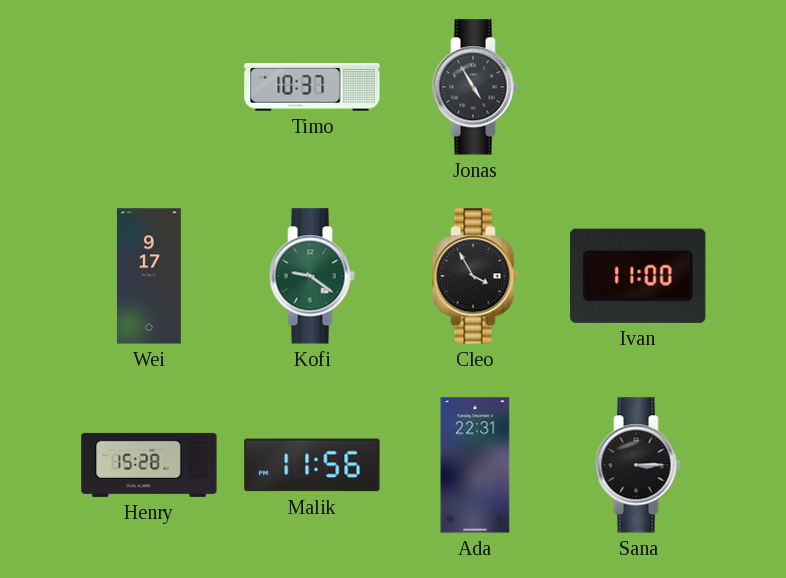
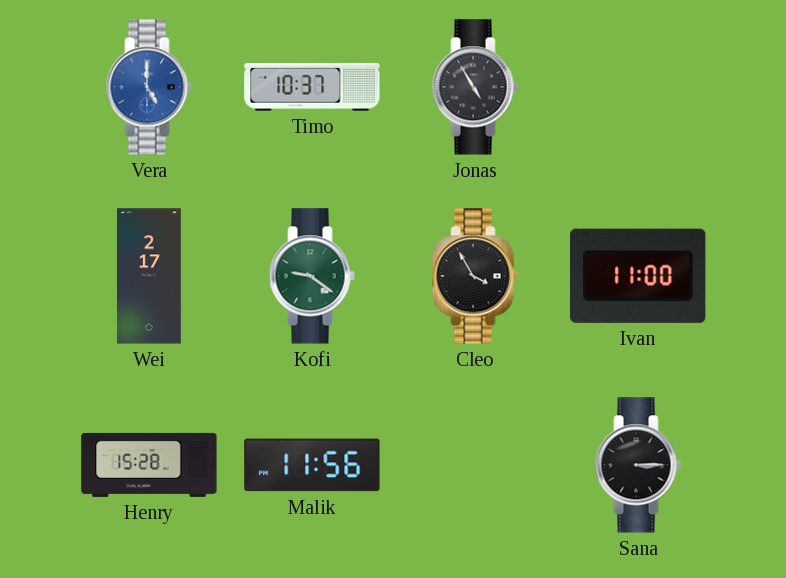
Vera: none -> 5:00 (149, 87)
Wei: 9:17 -> 2:17 (149, 276)
Ada: 22:31 -> none (475, 465)
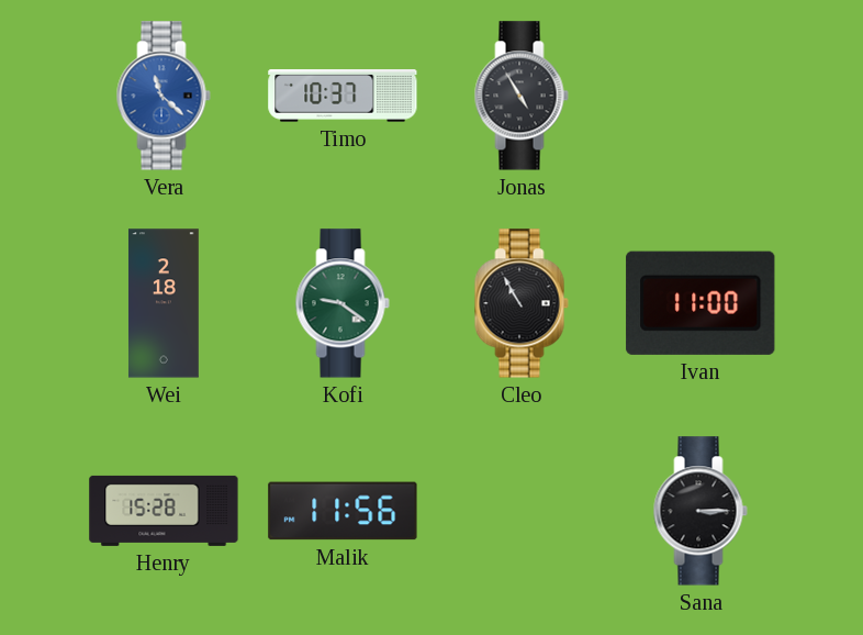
Vera: 5:00 -> 11:22 (164, 96)
Wei: 2:17 -> 2:18 (164, 303)
Cleo: 3:55 -> 10:55 (522, 303)
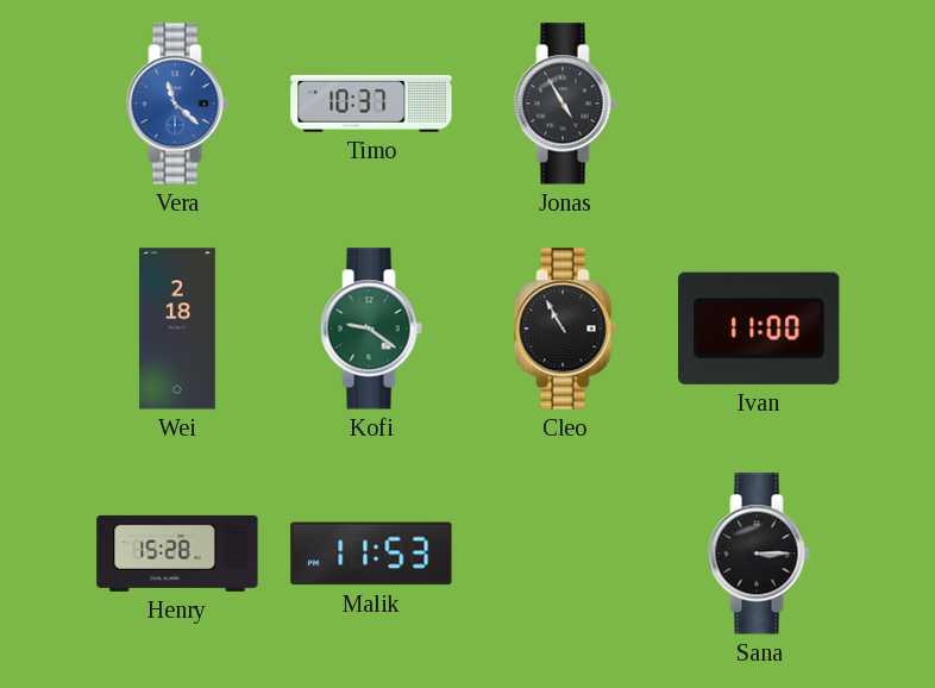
Malik: 11:56 -> 11:53 (371, 553)
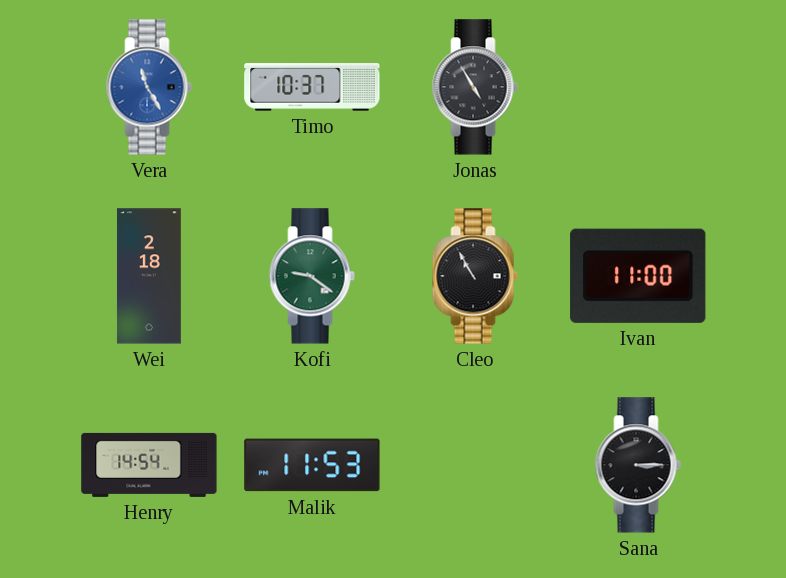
Vera: 11:22 -> 11:25 (149, 87)
Henry: 15:28 -> 14:54 (149, 465)
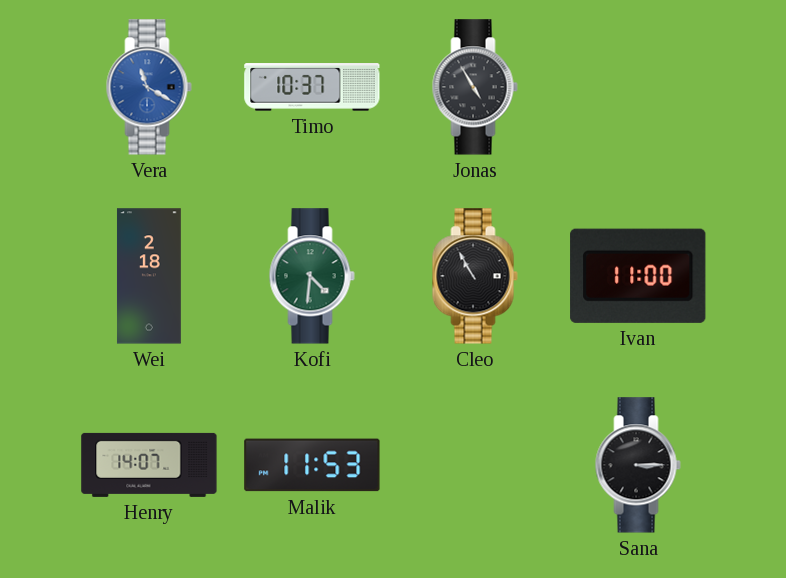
Vera: 11:25 -> 11:20 (149, 87)
Kofi: 9:21 -> 4:31 (312, 276)
Henry: 14:54 -> 14:07 (149, 465)
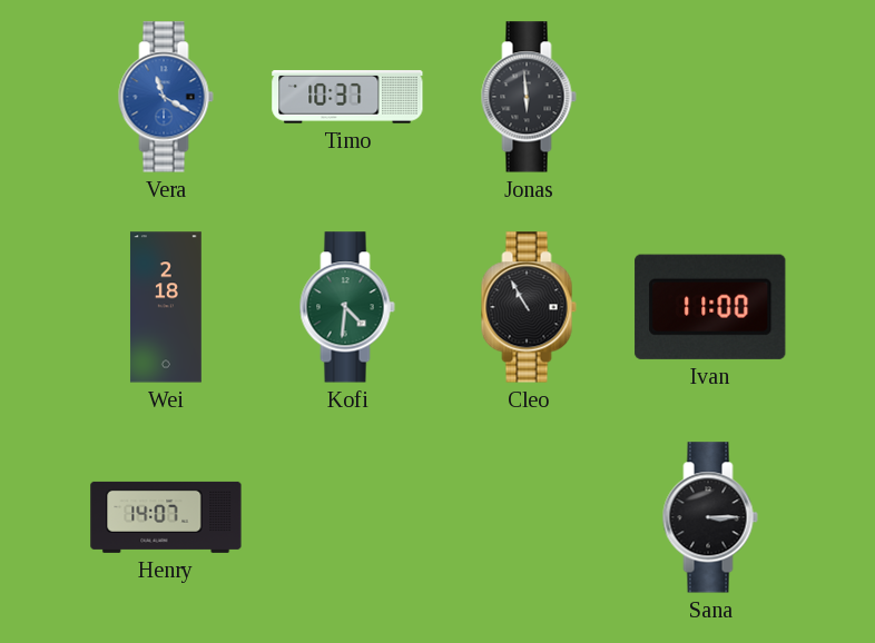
Jonas: 4:55 -> 5:59 (529, 97)
Malik: 11:53 -> none (312, 465)
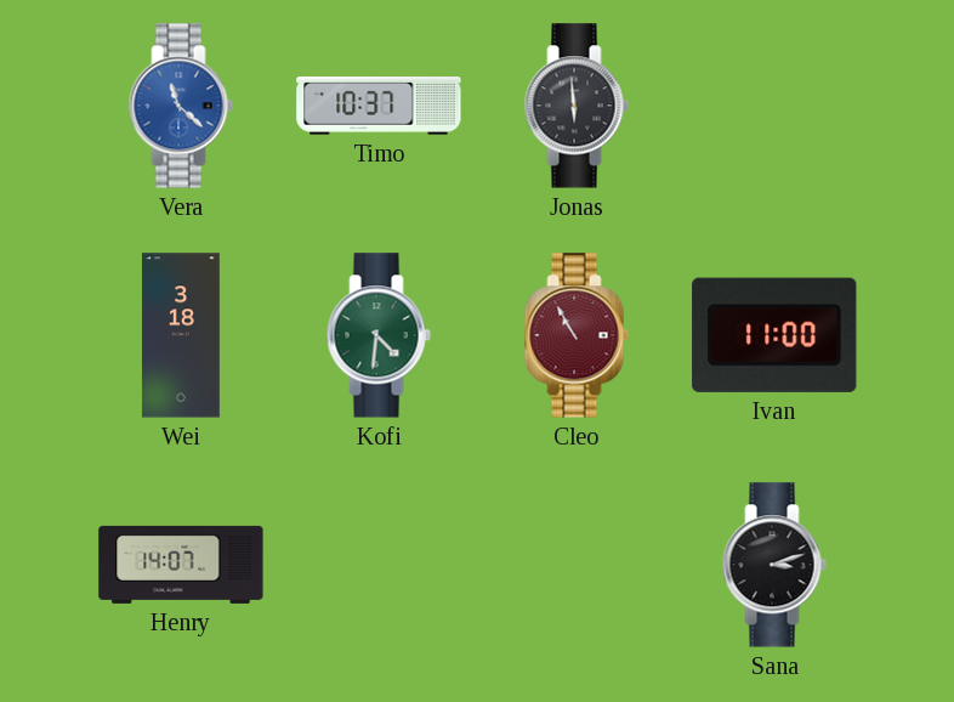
Vera: 11:20 -> 11:22 (181, 106)
Wei: 2:18 -> 3:18 (181, 335)
Cleo dial: black -> burgundy (577, 335)
Sana: 3:15 -> 3:12 (774, 565)
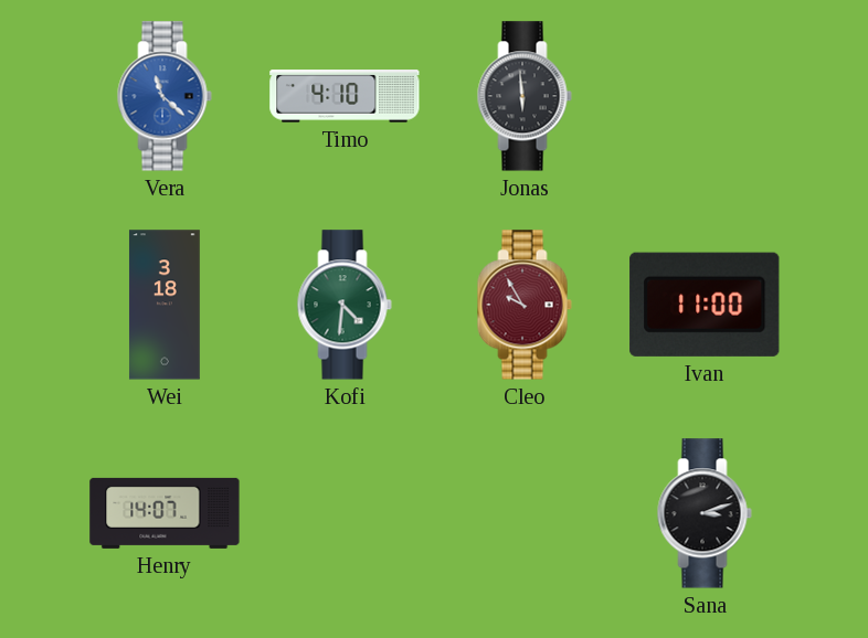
Timo: 10:37 -> 4:10 (345, 96)
Cleo: 10:55 -> 9:55 (525, 305)
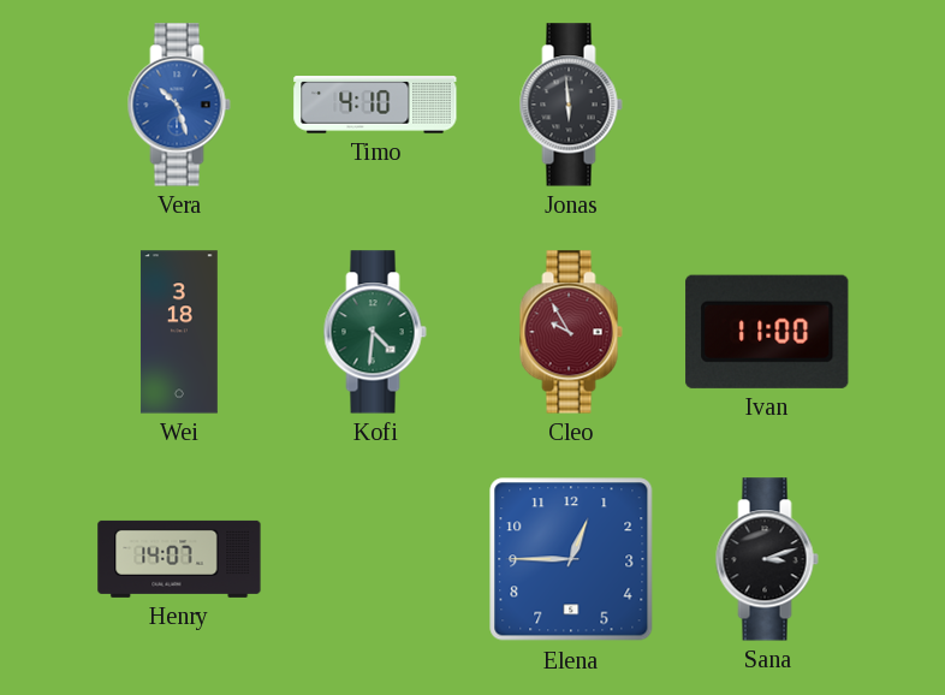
Vera: 11:22 -> 10:27 (179, 105)
Elena: none -> 12:45 (571, 559)
